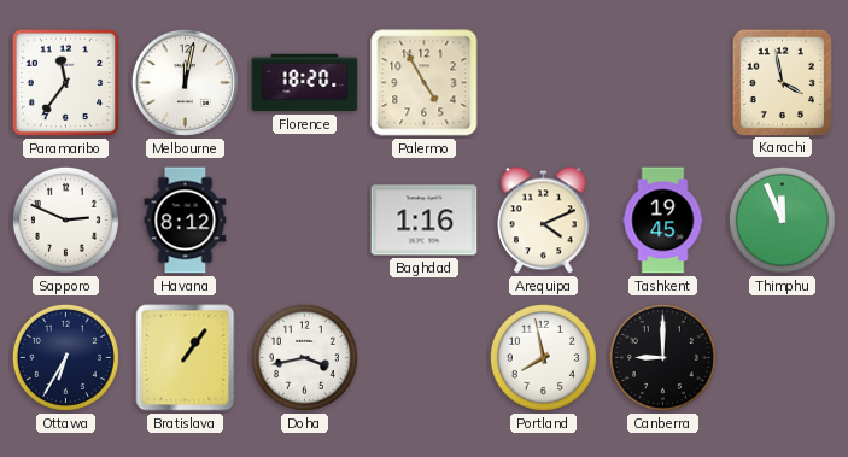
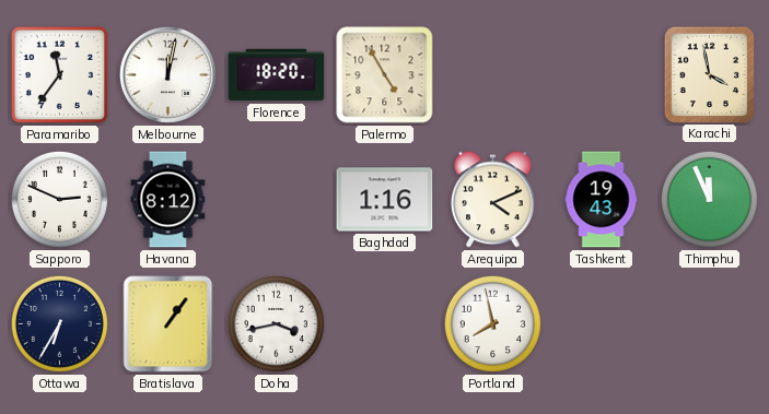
Tashkent: 19:45 -> 19:43 (602, 200)
Canberra: 9:00 -> none (662, 357)
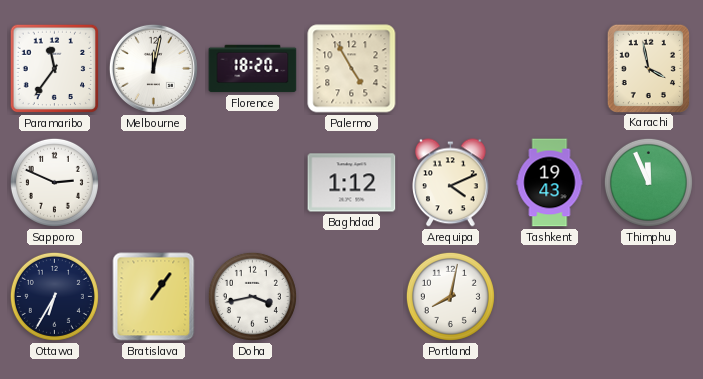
Havana: 8:12 -> none (168, 200)
Baghdad: 1:16 -> 1:12 (352, 183)
Portland: 7:58 -> 8:02 (450, 296)
